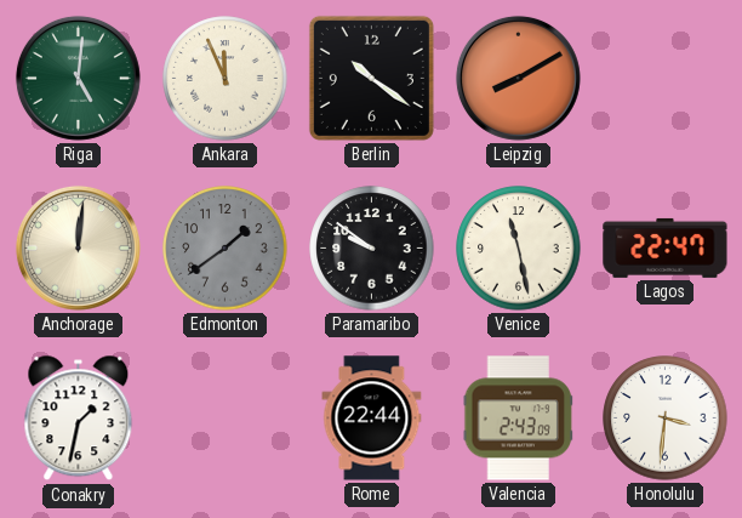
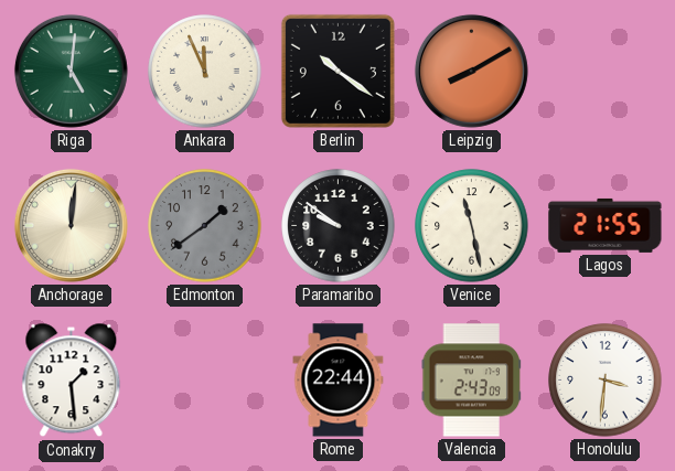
Lagos: 22:47 -> 21:55 (606, 225)
Conakry: 1:32 -> 1:29 (72, 381)
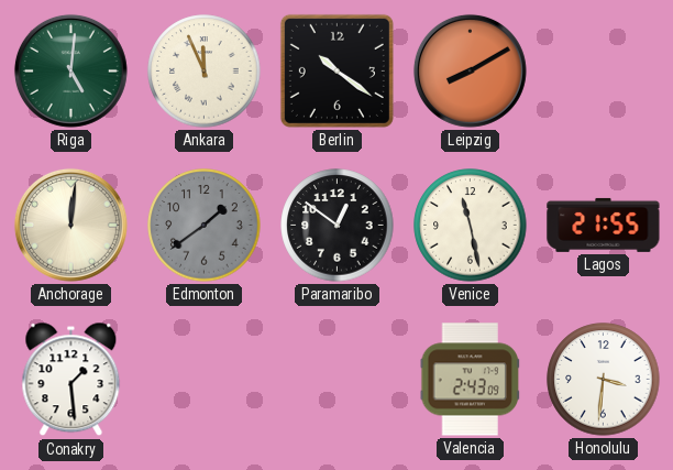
Paramaribo: 9:51 -> 12:51 (338, 226)
Rome: 22:44 -> none (339, 381)
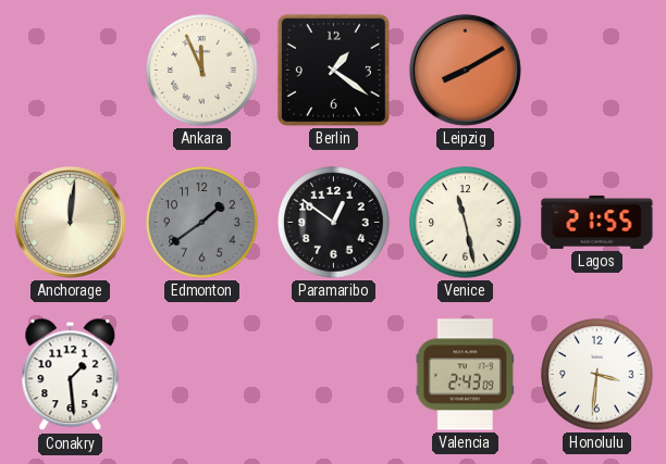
Riga: 5:01 -> none (70, 70)
Berlin: 10:21 -> 1:21 (333, 70)
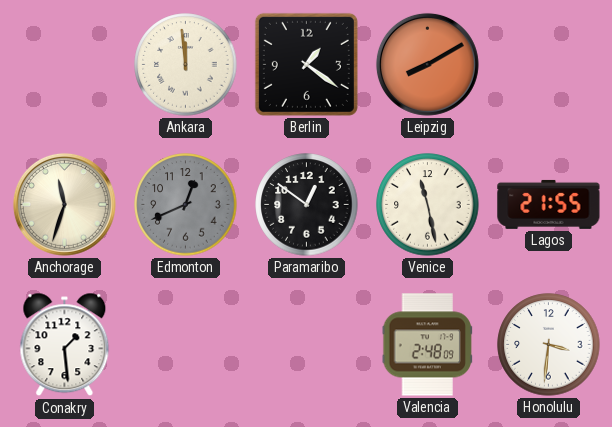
Ankara: 11:56 -> 11:59 (186, 65)
Anchorage: 12:01 -> 11:33 (64, 204)
Edmonton: 1:39 -> 12:41 (186, 205)
Valencia: 2:43 -> 2:48 (427, 345)
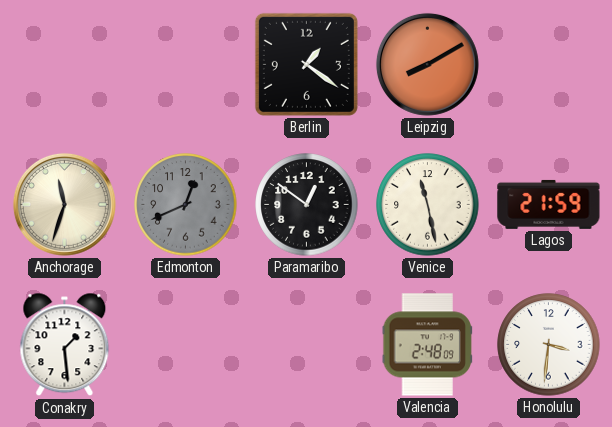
Ankara: 11:59 -> none (186, 65)
Lagos: 21:55 -> 21:59 (549, 204)
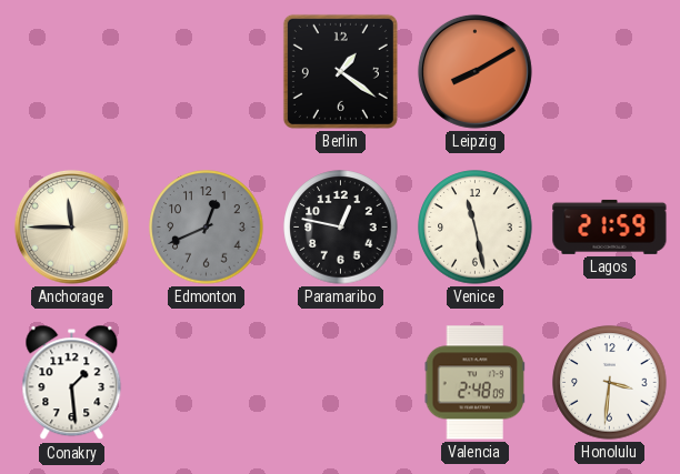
Anchorage: 11:33 -> 11:45 (71, 226)
Paramaribo: 12:51 -> 12:47 (341, 228)
